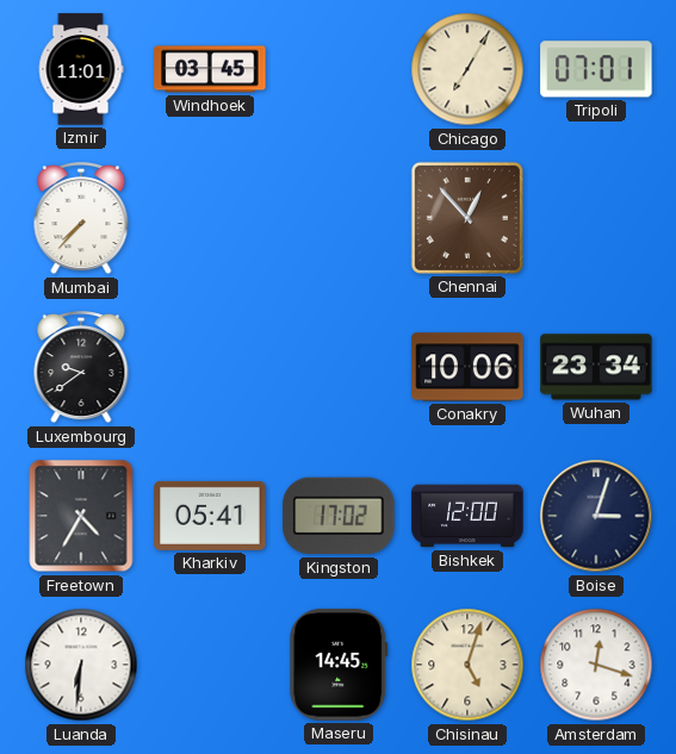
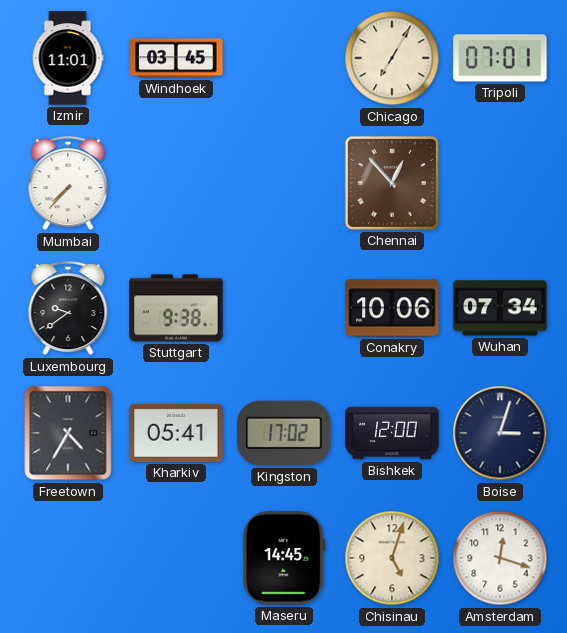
Stuttgart: none -> 9:38 (176, 308)
Wuhan: 23:34 -> 07:34 (500, 308)
Luanda: 6:31 -> none (81, 665)
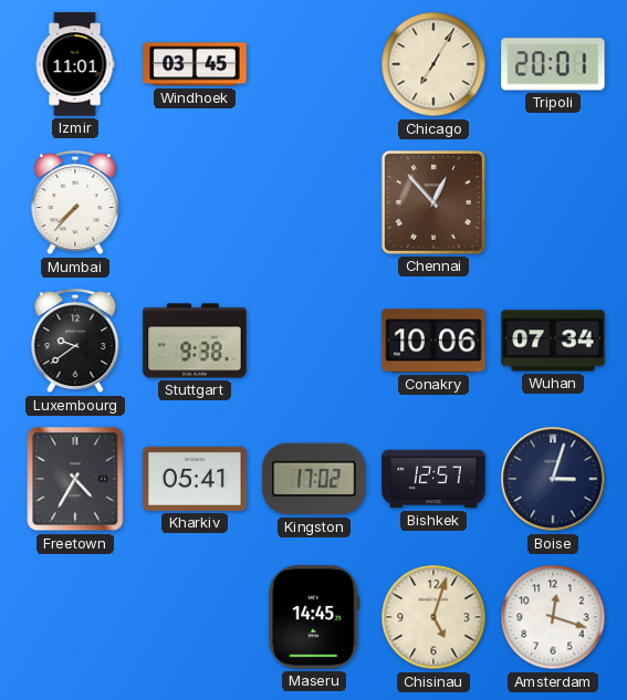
Tripoli: 07:01 -> 20:01 (553, 64)
Bishkek: 12:00 -> 12:57 (433, 479)
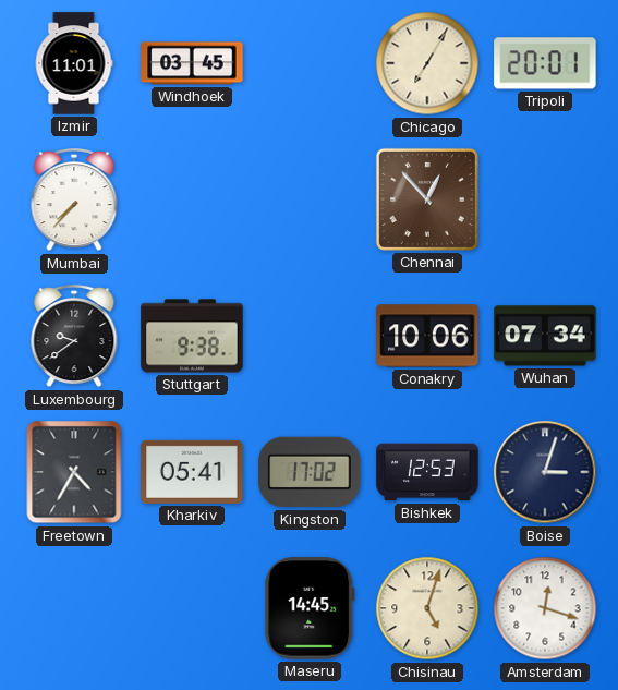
Bishkek: 12:57 -> 12:53 (427, 472)
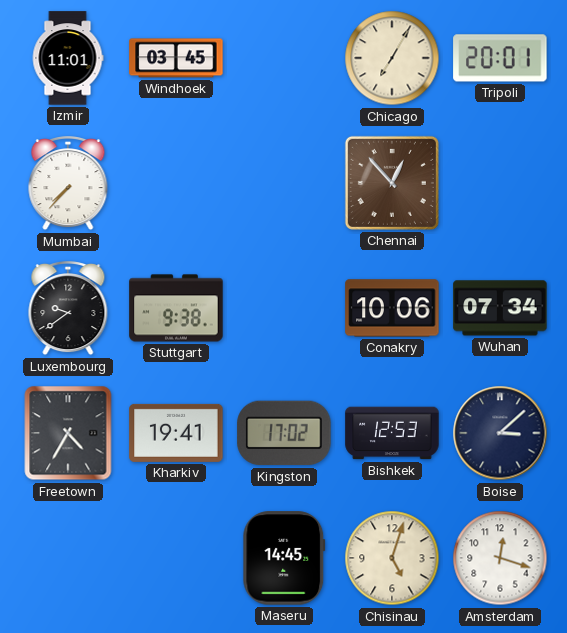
Kharkiv: 05:41 -> 19:41 (176, 433)
Boise: 3:03 -> 3:08 (500, 433)
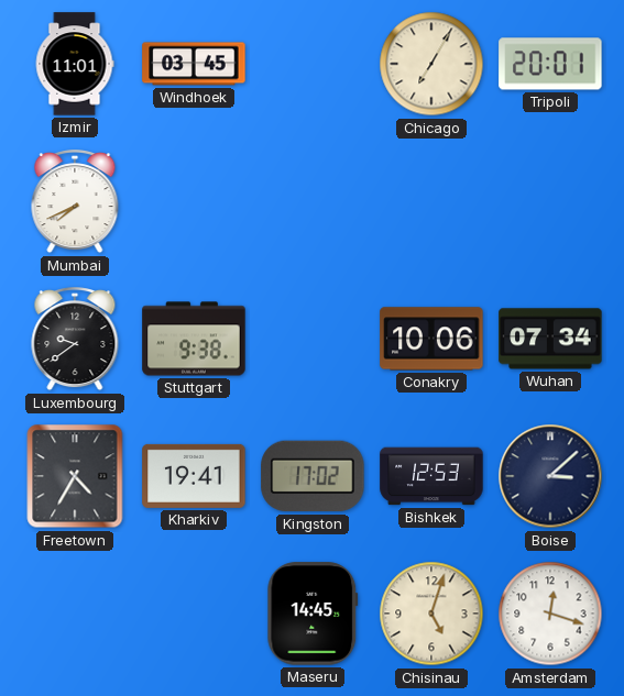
Mumbai: 7:37 -> 7:41 (75, 202)
Chennai: 12:53 -> none (392, 183)
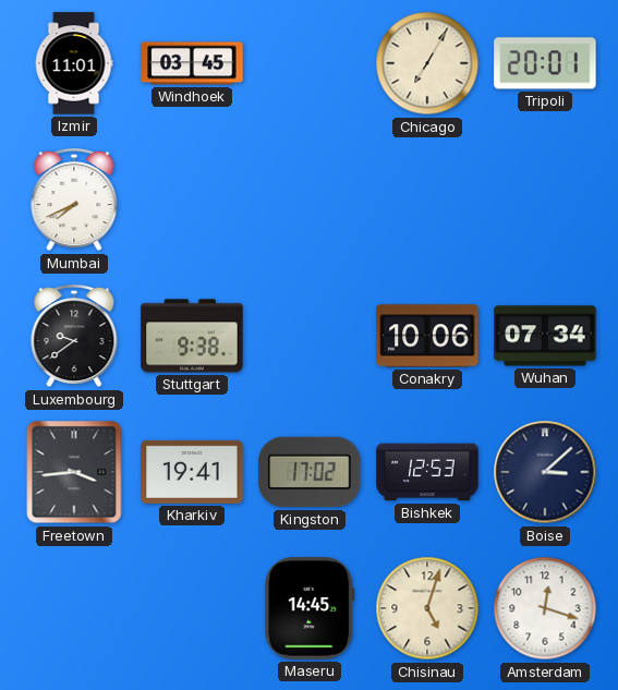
Freetown: 4:35 -> 3:44 (74, 472)
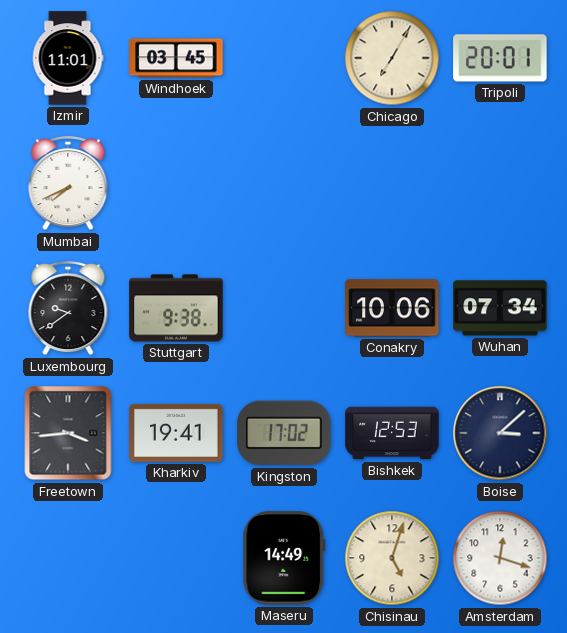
Maseru: 14:45 -> 14:49 (284, 558)
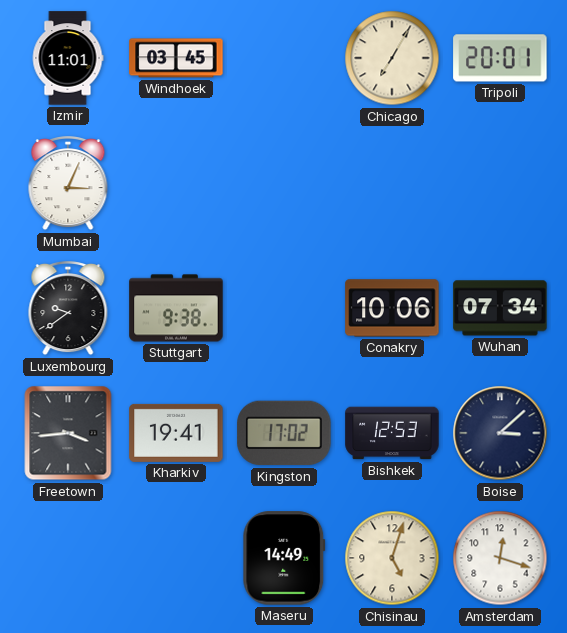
Mumbai: 7:41 -> 3:04 (68, 184)
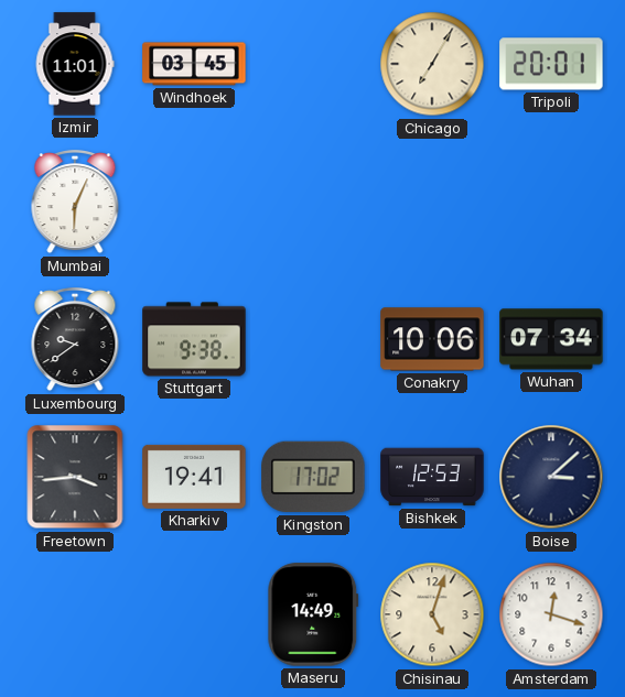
Mumbai: 3:04 -> 6:04 (75, 203)
